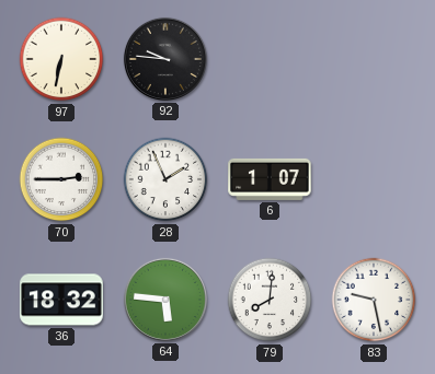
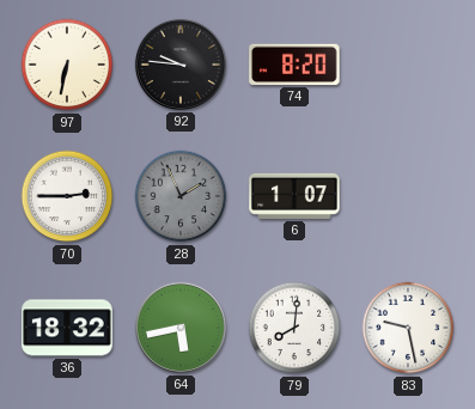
74: none -> 8:20 (294, 65)
28 dial: white -> grey (181, 196)
64: 5:46 -> 5:43 (181, 328)
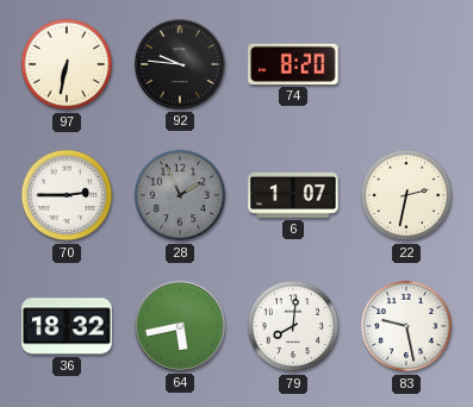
22: none -> 2:32 (406, 195)
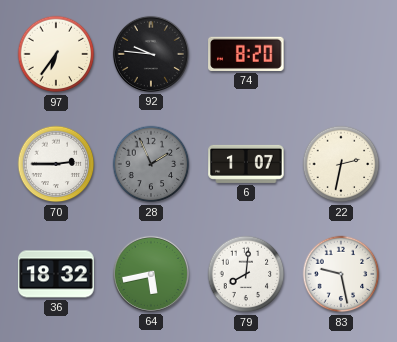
97: 6:32 -> 6:36 (56, 54)
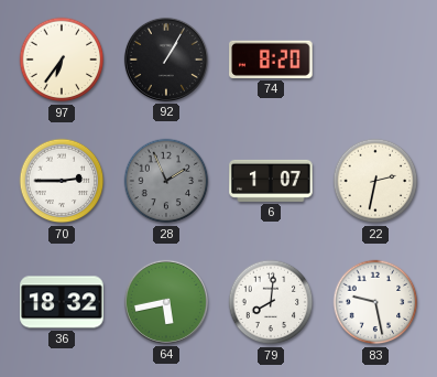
92: 9:46 -> 1:05 (166, 60)
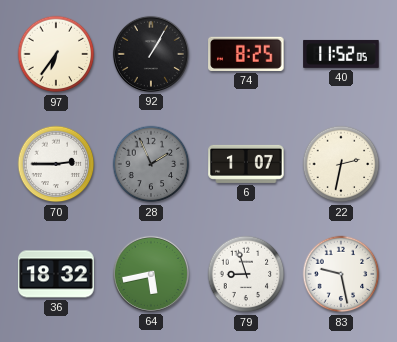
74: 8:20 -> 8:25 (246, 54)
40: none -> 11:52 (341, 54)
79: 8:01 -> 8:57 (246, 274)
